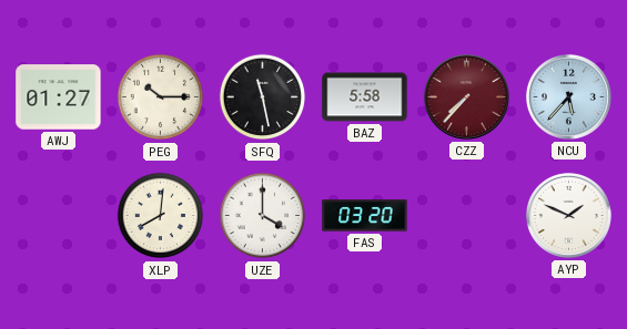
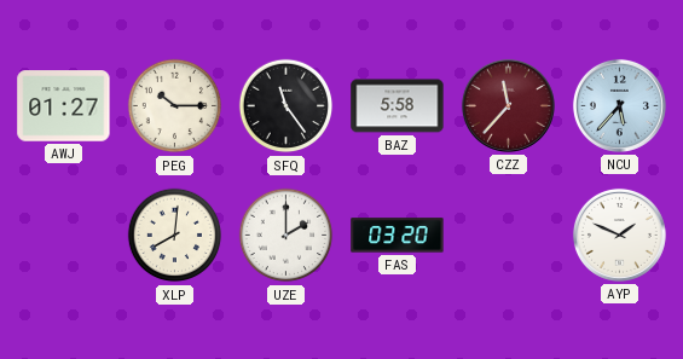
SFQ: 11:28 -> 11:24 (286, 106)
CZZ: 7:37 -> 11:37 (508, 105)
UZE: 4:00 -> 2:00 (286, 236)
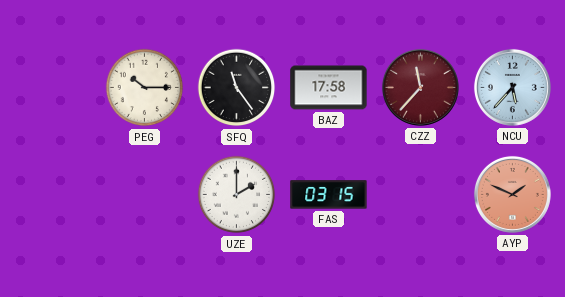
AWJ: 01:27 -> none (64, 106)
BAZ: 5:58 -> 17:58 (329, 88)
XLP: 8:01 -> none (175, 236)
FAS: 03:20 -> 03:15 (329, 195)
AYP dial: white -> salmon (512, 194)
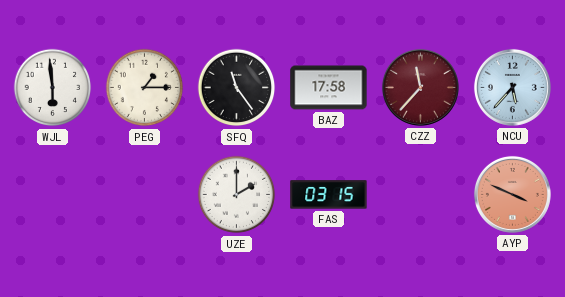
WJL: none -> 5:59 (53, 88)
PEG: 10:15 -> 1:15 (145, 88)
AYP: 1:49 -> 3:49 (512, 194)
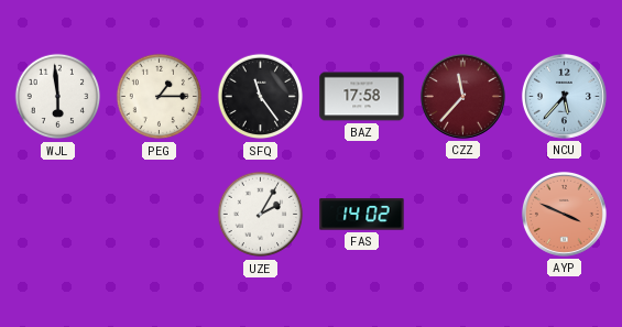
UZE: 2:00 -> 2:05 (261, 215)
FAS: 03:15 -> 14:02 (362, 215)
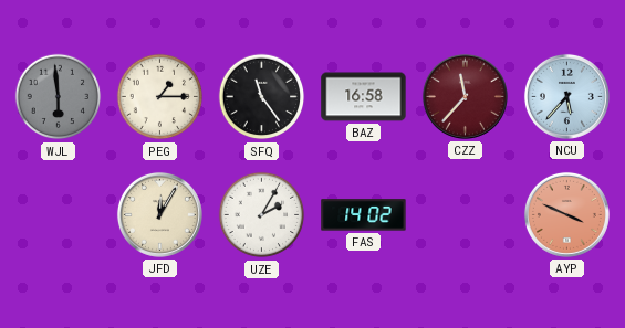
WJL dial: white -> grey (59, 97)
BAZ: 17:58 -> 16:58 (364, 97)
JFD: none -> 12:05 (159, 214)
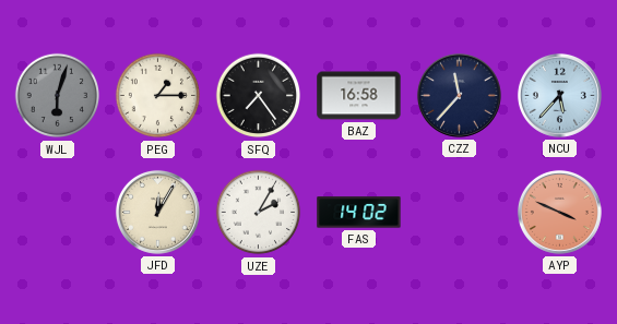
WJL: 5:59 -> 6:03 (58, 96)
SFQ: 11:24 -> 7:24 (259, 96)
CZZ dial: burgundy -> navy (459, 95)
